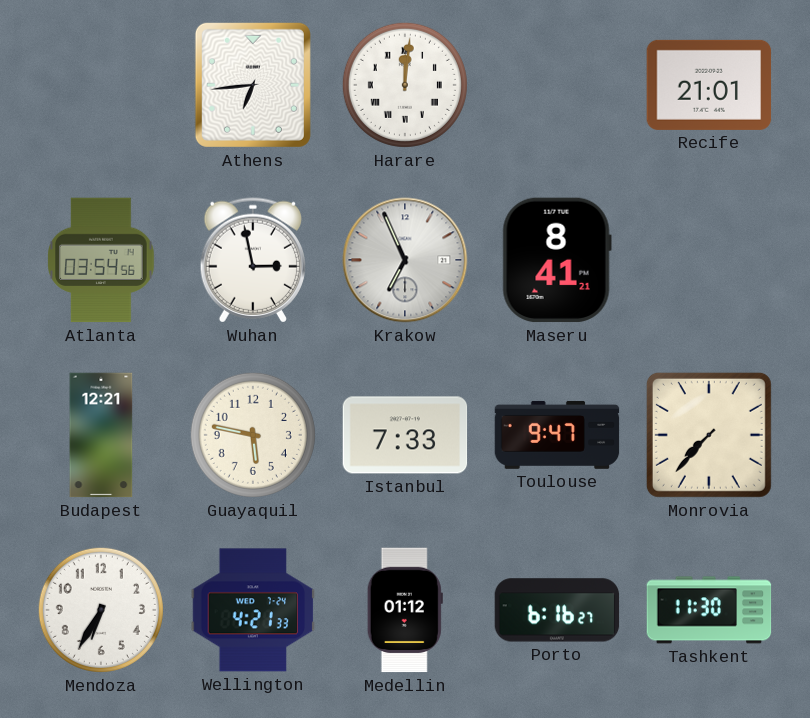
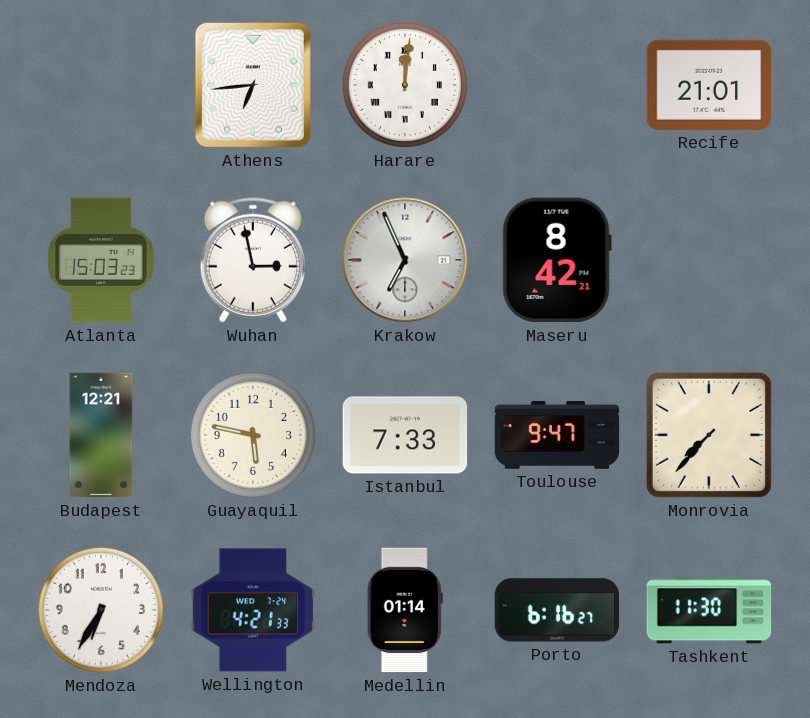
Atlanta: 03:54 -> 15:03 (101, 260)
Maseru: 8:41 -> 8:42 (557, 260)
Medellin: 01:12 -> 01:14 (405, 610)
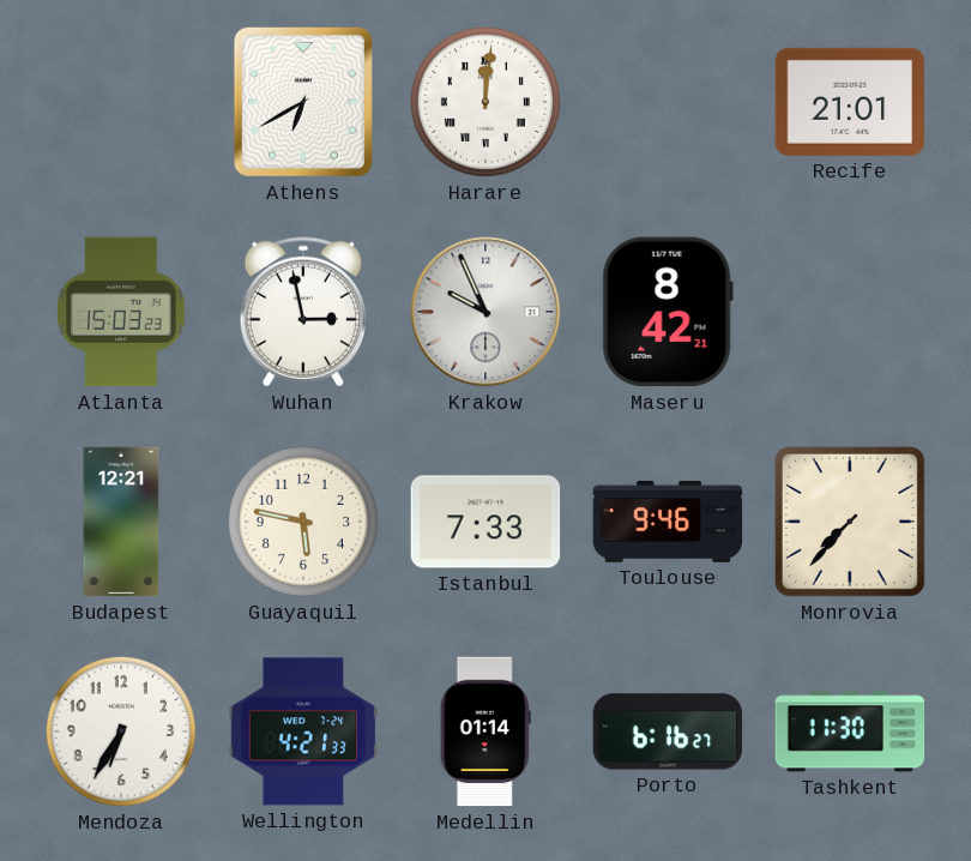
Athens: 6:44 -> 6:40 (303, 102)
Krakow: 6:56 -> 9:56 (486, 312)
Toulouse: 9:47 -> 9:46 (668, 522)
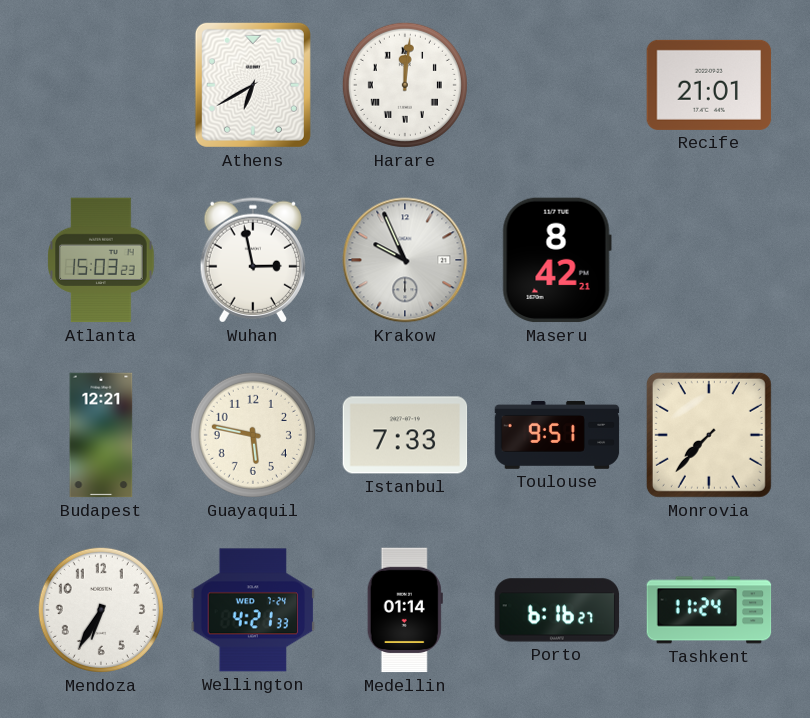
Toulouse: 9:46 -> 9:51 (557, 435)
Tashkent: 11:30 -> 11:24 (709, 610)
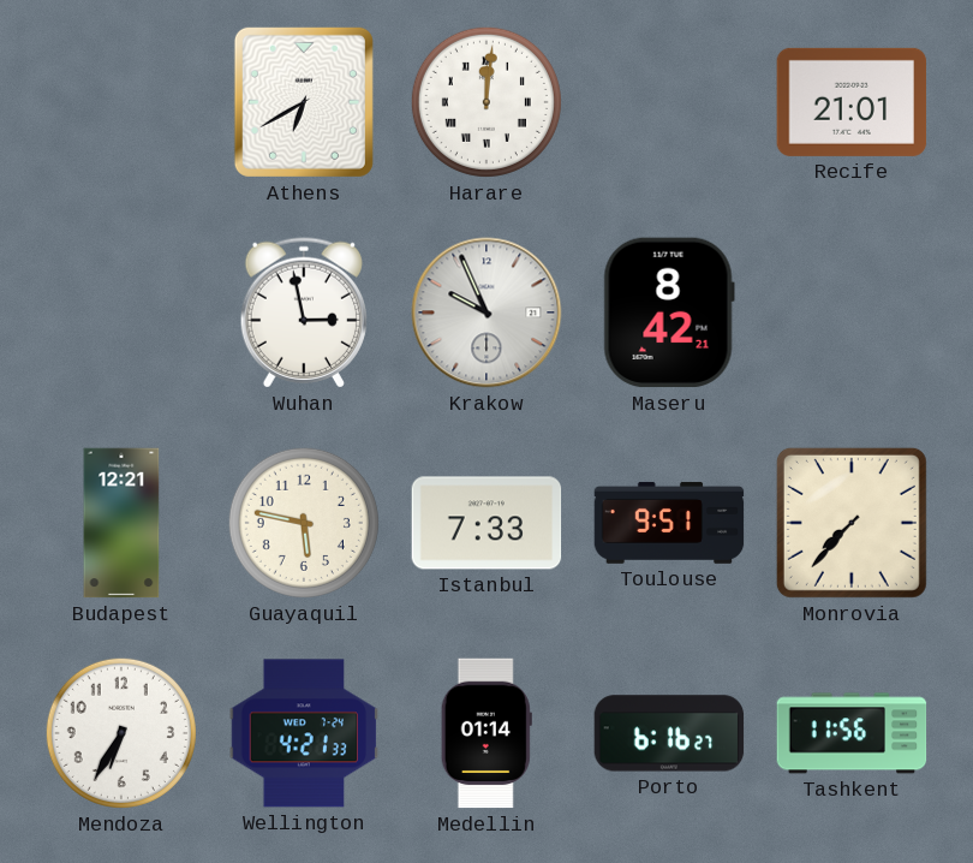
Atlanta: 15:03 -> none (101, 260)
Tashkent: 11:24 -> 11:56 (852, 733)
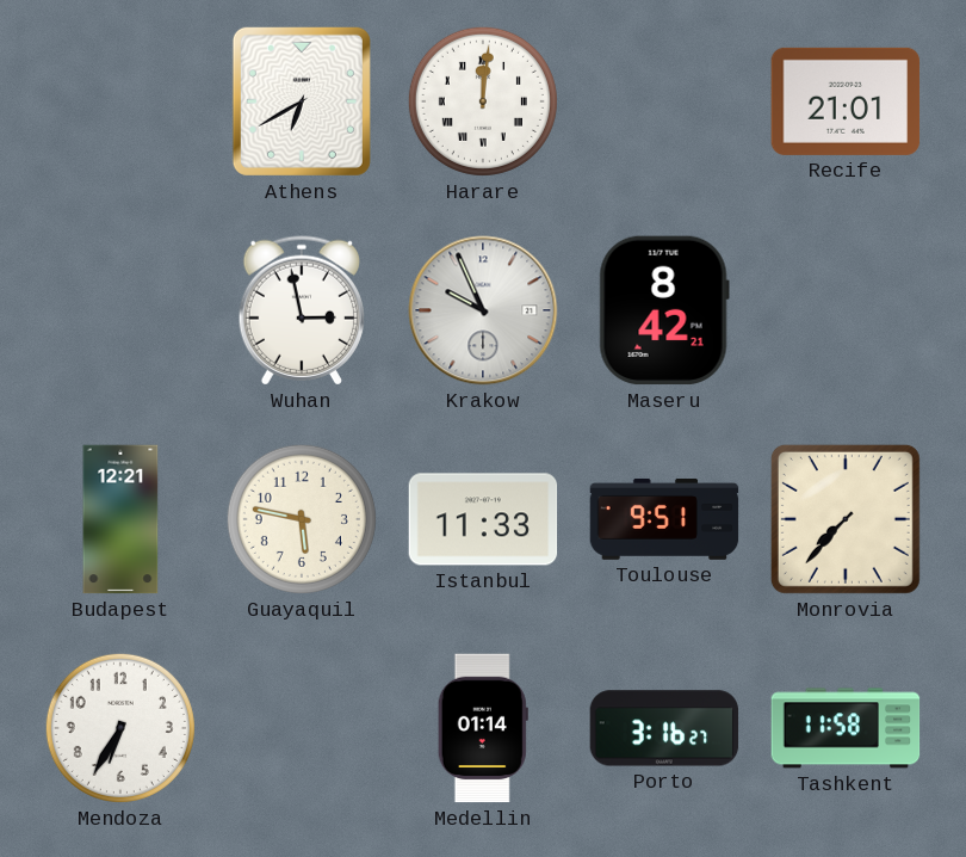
Istanbul: 7:33 -> 11:33 (483, 519)
Wellington: 4:21 -> none (304, 733)
Porto: 6:16 -> 3:16 (664, 728)
Tashkent: 11:56 -> 11:58 (846, 728)
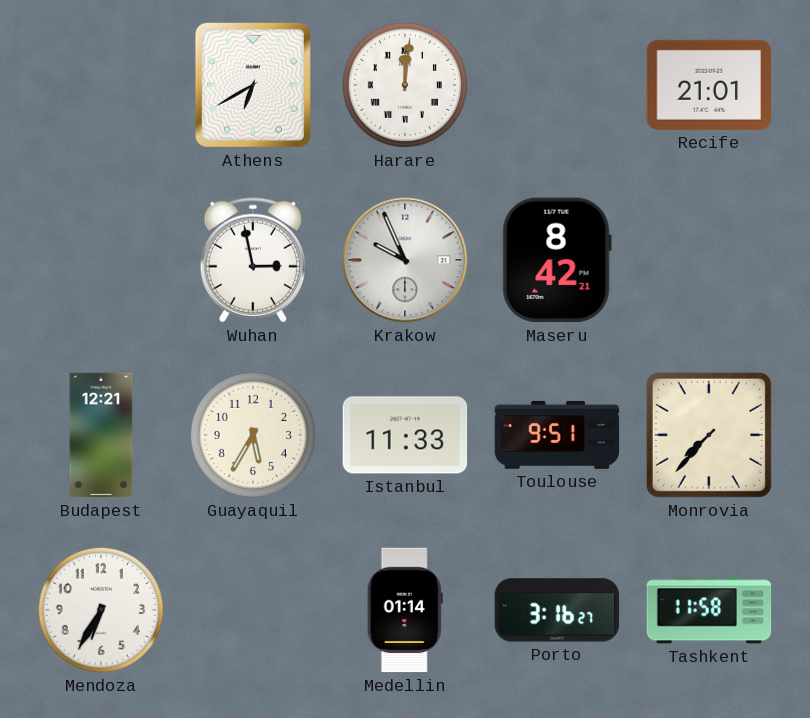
Guayaquil: 5:47 -> 5:35 (253, 435)
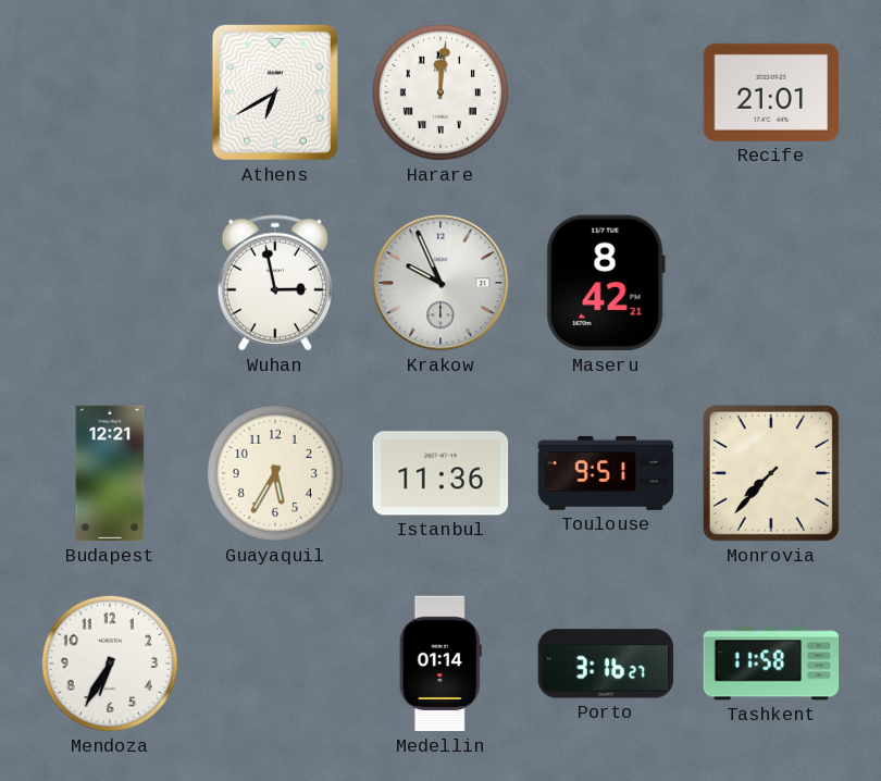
Istanbul: 11:33 -> 11:36 (440, 473)
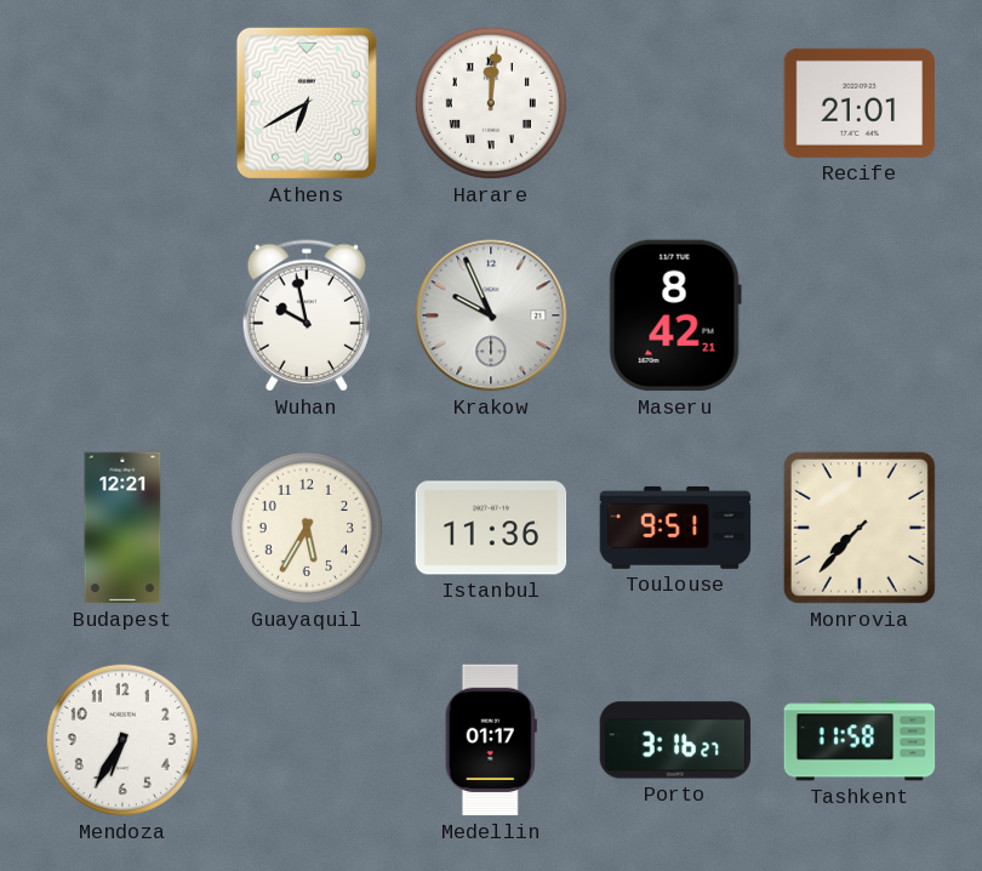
Wuhan: 2:58 -> 9:58 (307, 315)
Medellin: 01:14 -> 01:17 (491, 740)
